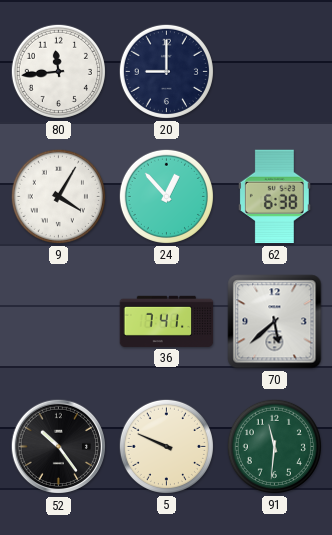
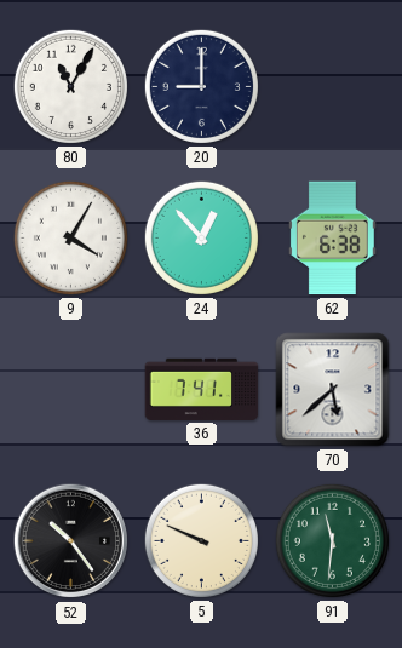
80: 11:44 -> 11:05 (70, 86)
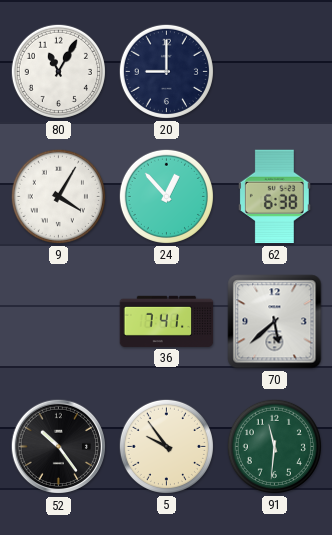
5: 9:49 -> 9:54 (166, 446)
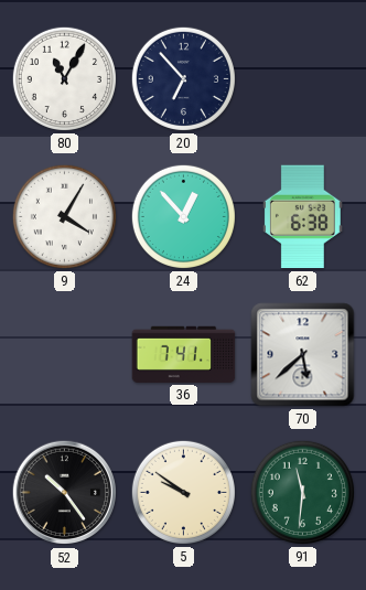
20: 9:00 -> 6:53 (183, 78)
5: 9:54 -> 9:51 (183, 492)
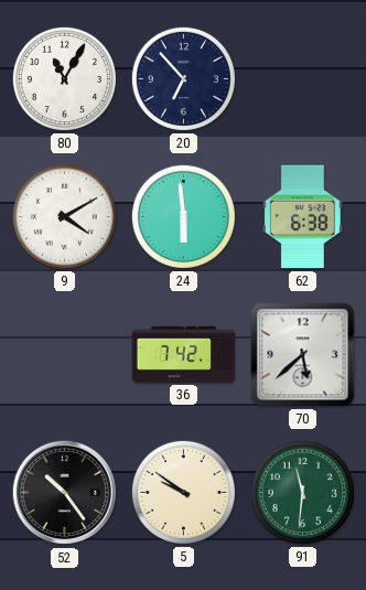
9: 4:05 -> 4:10 (64, 216)
24: 12:53 -> 5:59 (183, 216)
36: 7:41 -> 7:42 (184, 354)
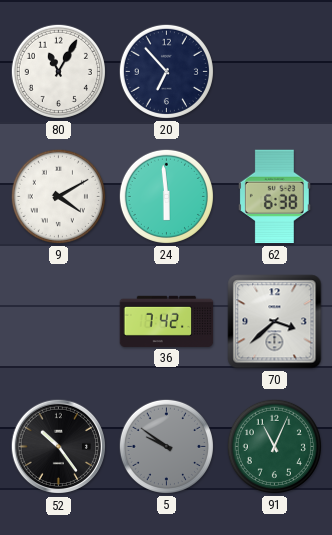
70: 5:38 -> 3:38 (275, 322)
5 dial: cream -> grey (166, 446)
91: 11:31 -> 11:04 (274, 446)
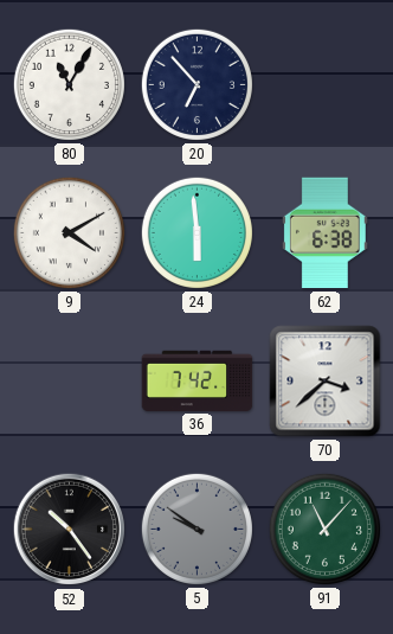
91: 11:04 -> 11:07 (324, 529)
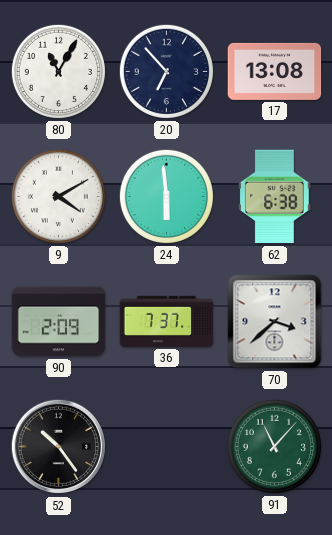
17: none -> 13:08 (275, 71)
90: none -> 2:09 (59, 322)
36: 7:42 -> 7:37 (167, 321)
5: 9:51 -> none (196, 529)
